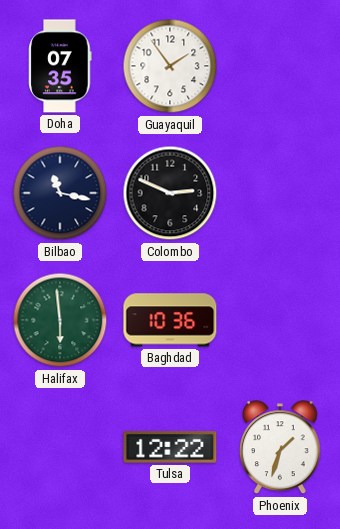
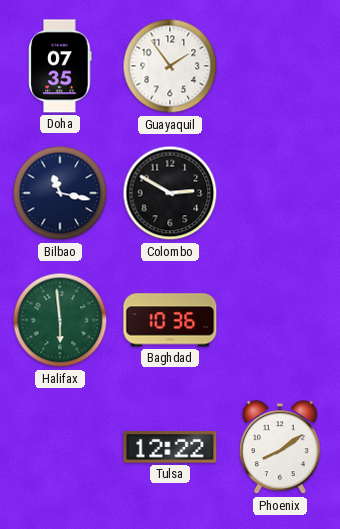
Colombo: 2:49 -> 2:50 (170, 193)
Phoenix: 1:33 -> 8:09 (280, 448)
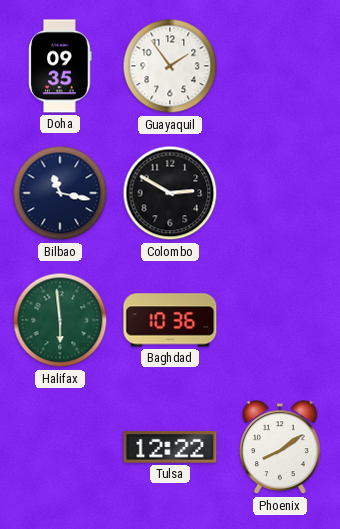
Doha: 07:35 -> 09:35 (60, 66)
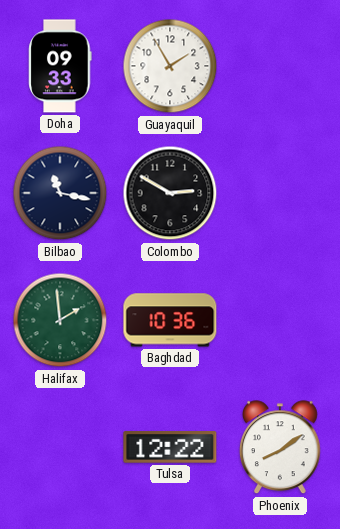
Doha: 09:35 -> 09:33 (60, 66)
Guayaquil: 1:54 -> 1:55 (170, 66)
Halifax: 5:59 -> 1:59 (60, 320)
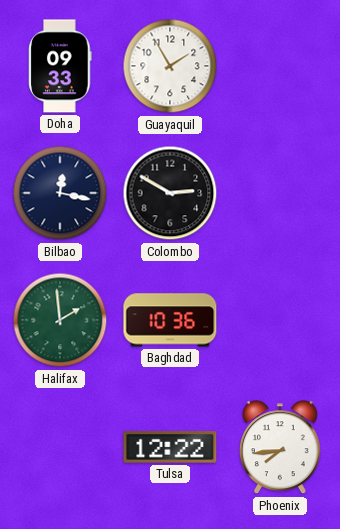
Bilbao: 11:17 -> 12:17 (60, 193)
Phoenix: 8:09 -> 7:44 (280, 448)
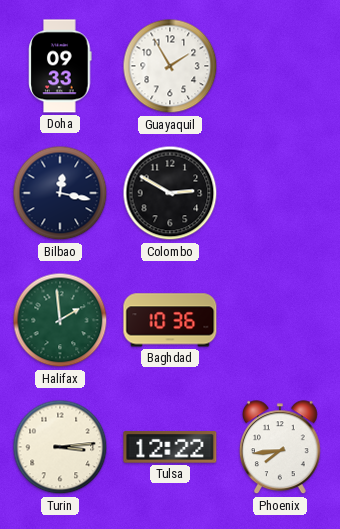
Turin: none -> 3:14 (60, 447)
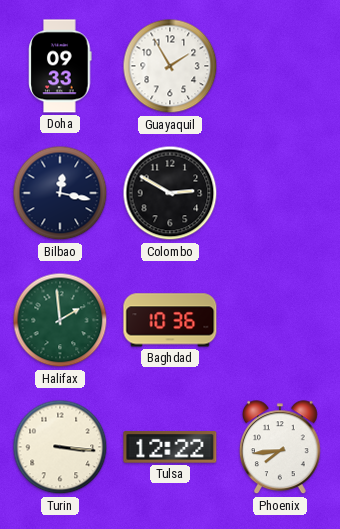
Turin: 3:14 -> 3:16 (60, 447)
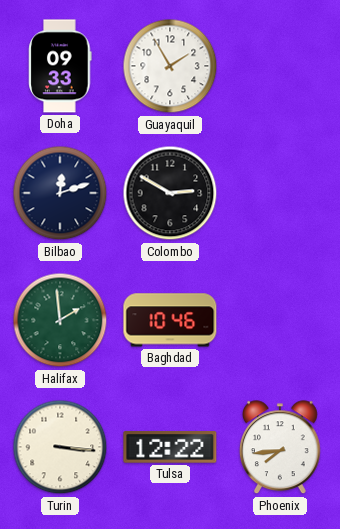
Bilbao: 12:17 -> 12:12 (60, 193)
Baghdad: 10:36 -> 10:46 (170, 320)
